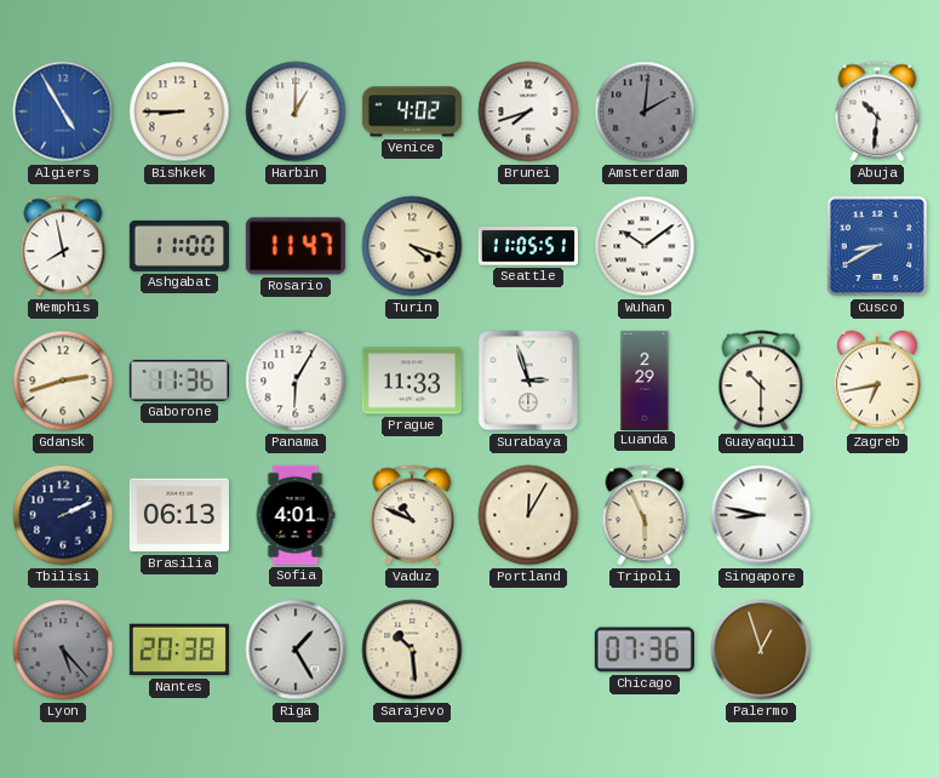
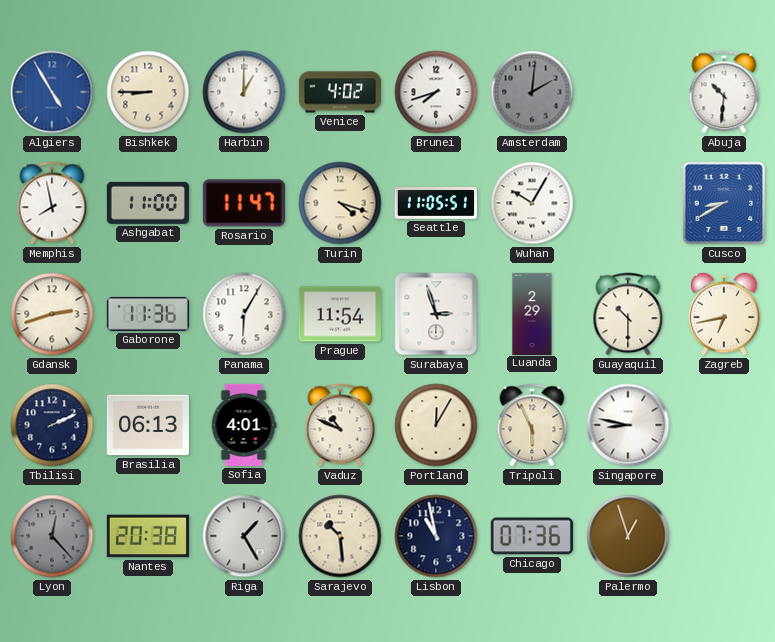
Wuhan: 10:09 -> 10:05 (532, 203)
Prague: 11:33 -> 11:54 (340, 314)
Lyon: 5:23 -> 12:23 (52, 536)
Lisbon: none -> 10:58 (436, 536)
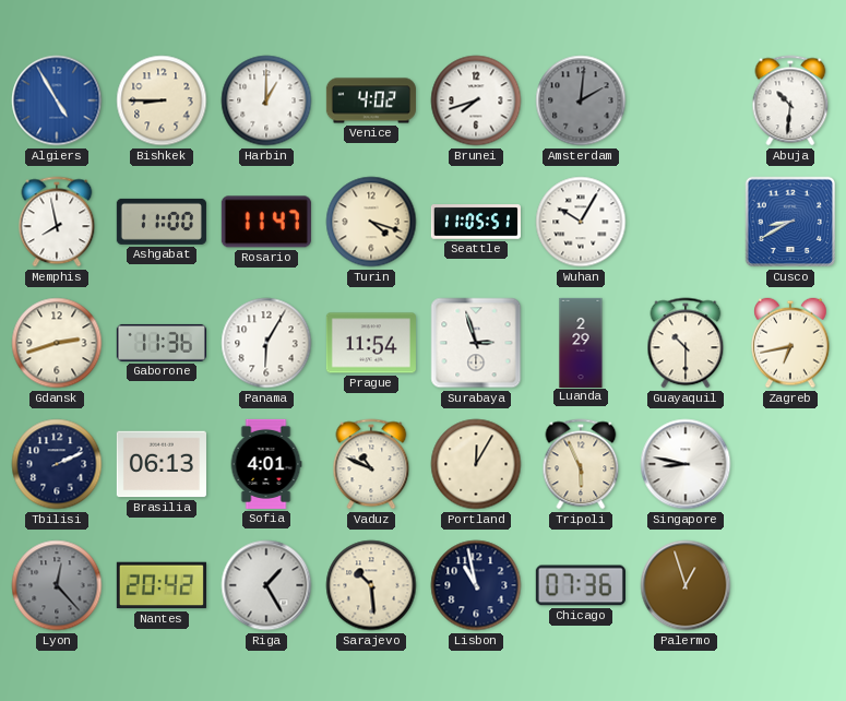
Nantes: 20:38 -> 20:42 (162, 585)
